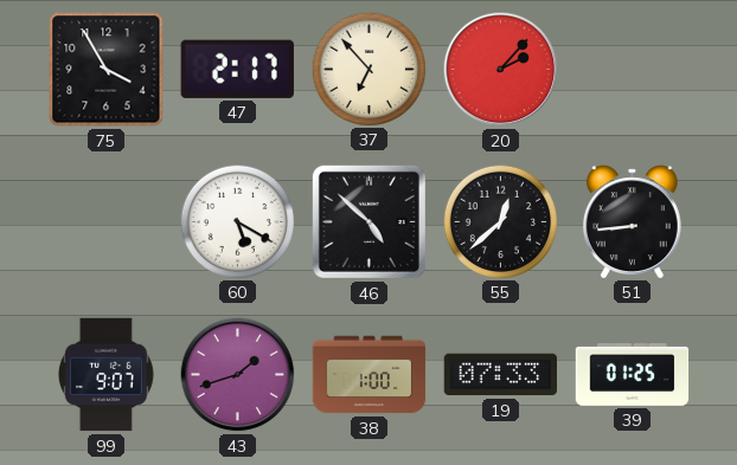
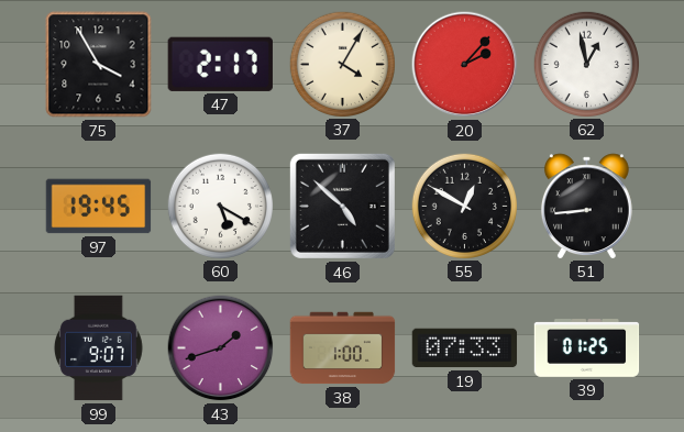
37: 6:53 -> 4:05 (342, 64)
62: none -> 12:58 (586, 64)
97: none -> 19:45 (99, 207)
55: 12:38 -> 12:50 (464, 206)
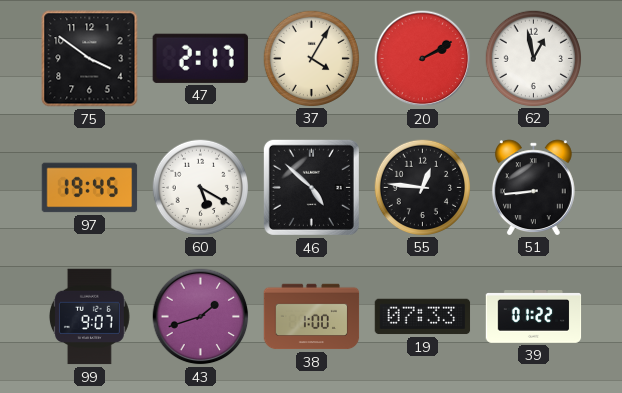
75: 3:55 -> 3:51 (90, 59)
20: 2:07 -> 2:10 (423, 59)
55: 12:50 -> 12:46 (422, 187)
39: 01:25 -> 01:22 (534, 317)
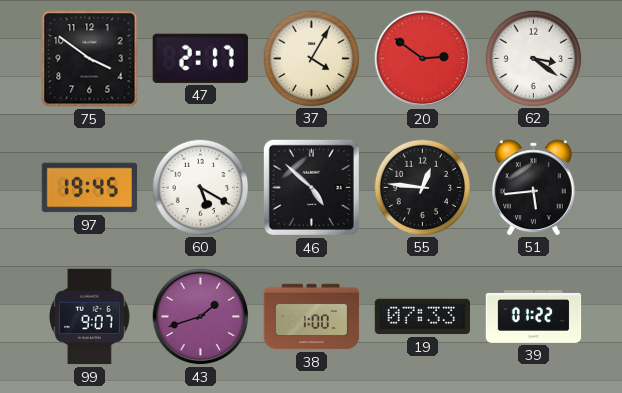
20: 2:10 -> 2:51 (423, 59)
62: 12:58 -> 3:21 (533, 58)
51: 8:44 -> 5:44 (533, 187)
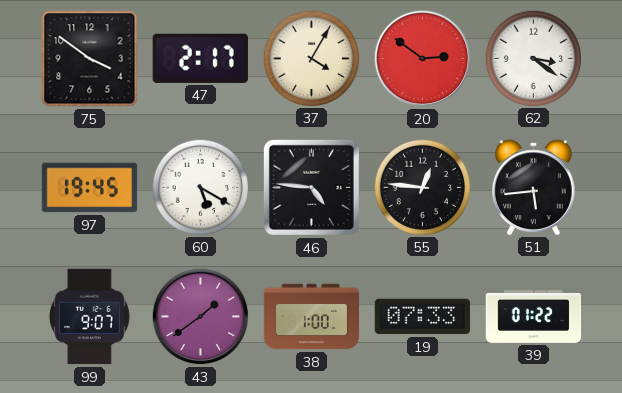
46: 4:52 -> 4:46 (311, 187)
43: 1:42 -> 1:39 (201, 317)
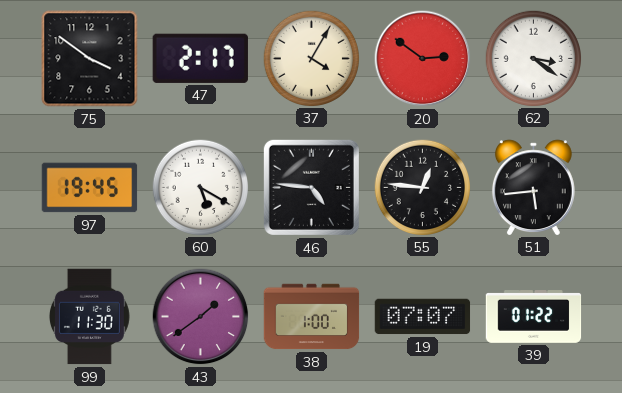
99: 9:07 -> 11:30 (89, 317)
19: 07:33 -> 07:07 (423, 317)
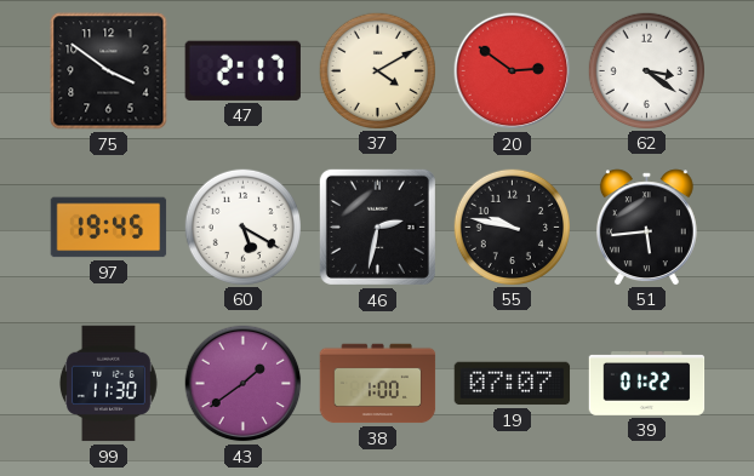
37: 4:05 -> 4:10 (377, 70)
46: 4:46 -> 2:32 (377, 226)
55: 12:46 -> 9:47 (512, 226)
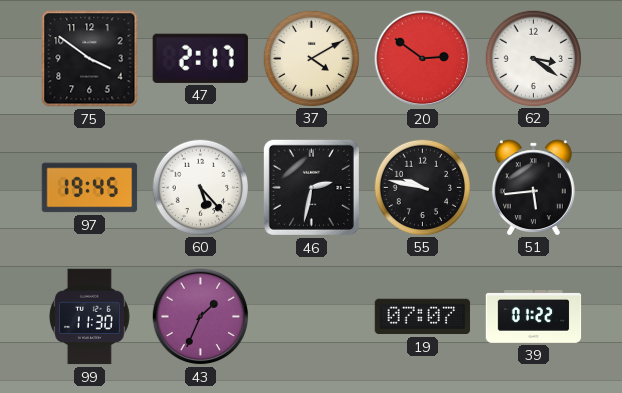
60: 5:20 -> 5:23 (200, 187)
43: 1:39 -> 1:34 (201, 317)
38: 1:00 -> none (378, 384)
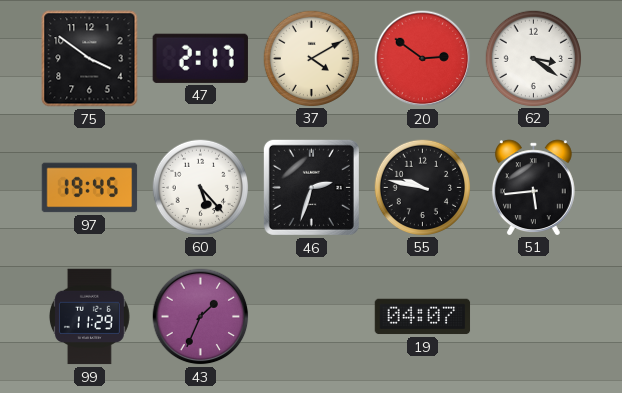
46: 2:32 -> 2:33 (311, 187)
99: 11:30 -> 11:29 (89, 317)
19: 07:07 -> 04:07 (423, 317)
39: 01:22 -> none (534, 317)
